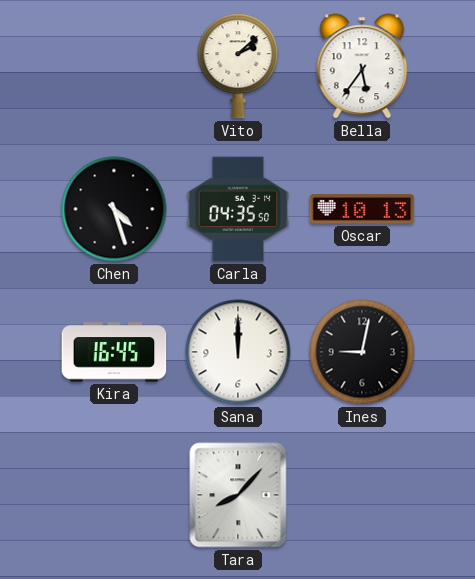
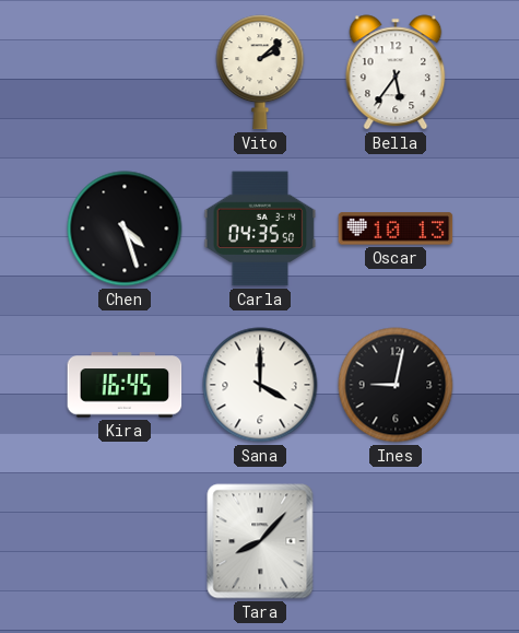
Sana: 12:00 -> 4:00 (260, 385)
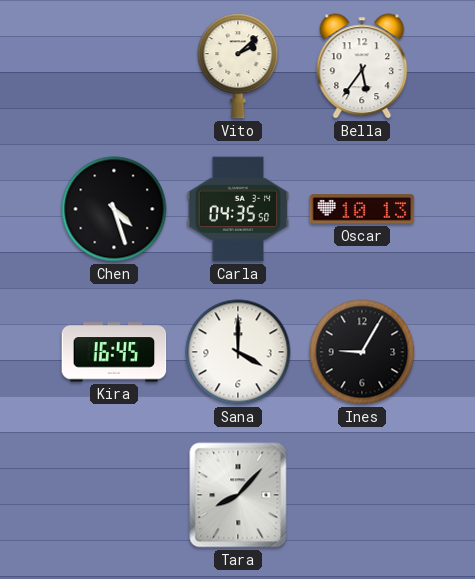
Ines: 9:02 -> 9:05 (362, 352)
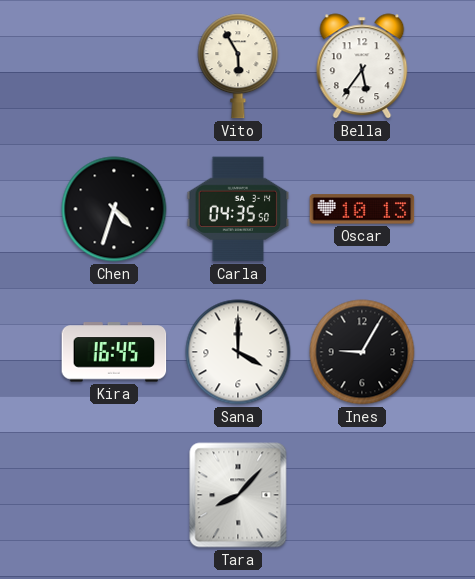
Vito: 2:08 -> 5:55 (238, 66)
Chen: 4:27 -> 4:33 (114, 209)
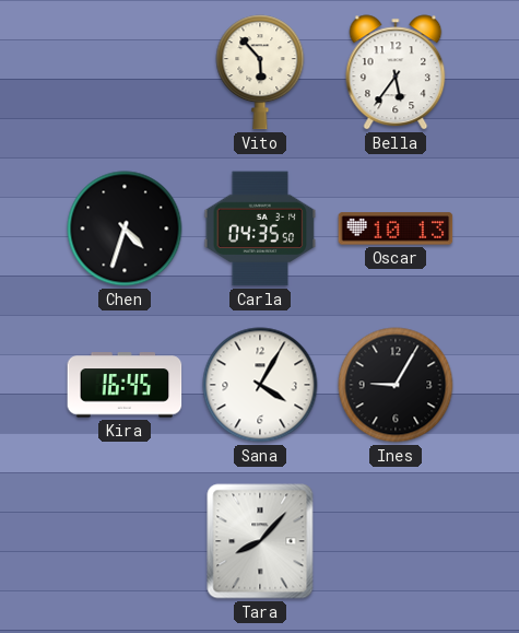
Vito: 5:55 -> 5:53 (260, 72)
Sana: 4:00 -> 4:05 (260, 385)
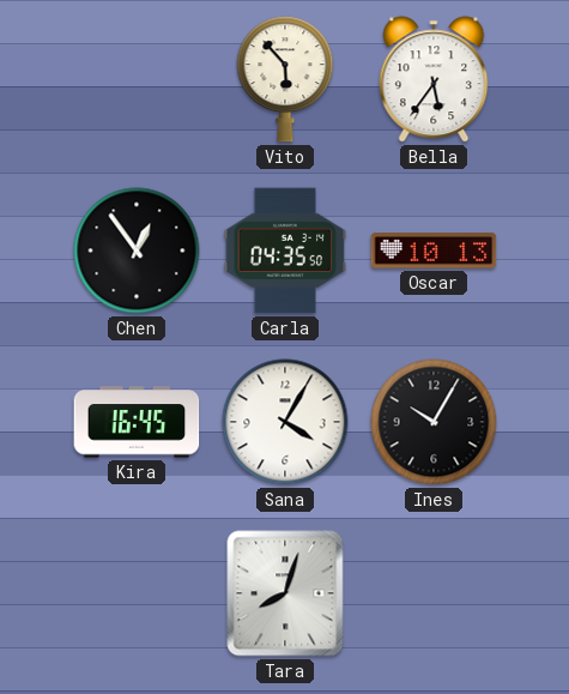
Chen: 4:33 -> 12:54 (137, 251)
Ines: 9:05 -> 10:05 (434, 422)
Tara: 8:07 -> 8:03 (285, 593)
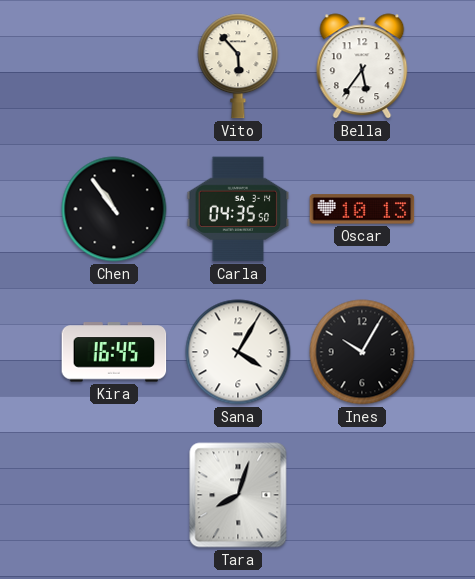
Chen: 12:54 -> 10:54 (114, 209)
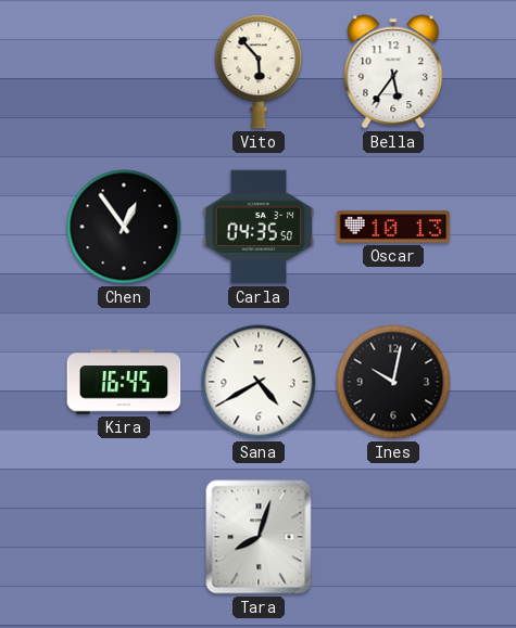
Chen: 10:54 -> 12:54 (124, 227)
Sana: 4:05 -> 4:40 (259, 382)
Ines: 10:05 -> 10:02 (393, 382)
